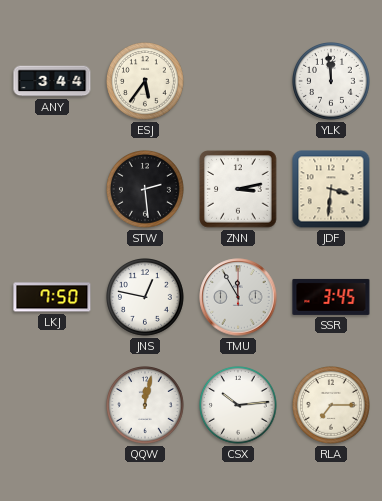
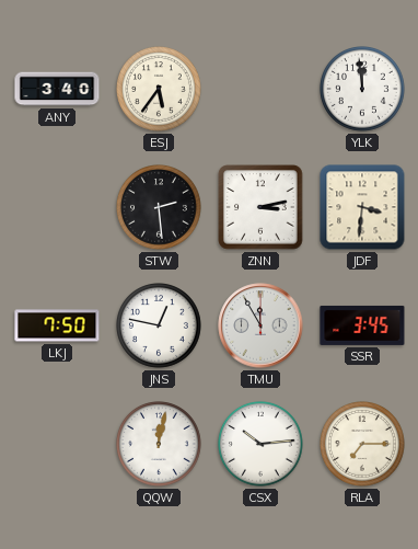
ANY: 3:44 -> 3:40 (57, 89)
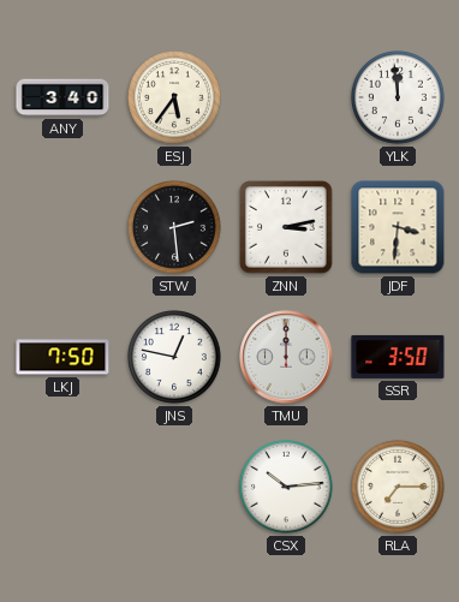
TMU: 11:55 -> 12:00 (286, 357)
SSR: 3:45 -> 3:50 (398, 357)
QQW: 12:02 -> none (160, 445)
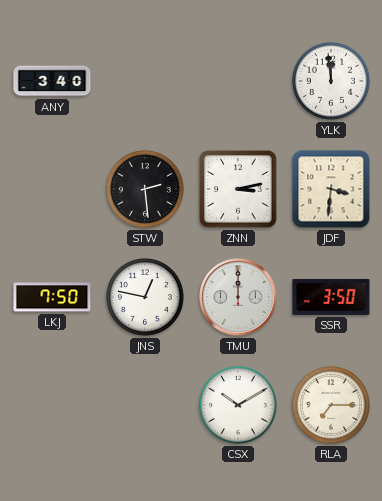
ESJ: 5:36 -> none (175, 99)
CSX: 10:14 -> 10:10 (239, 406)
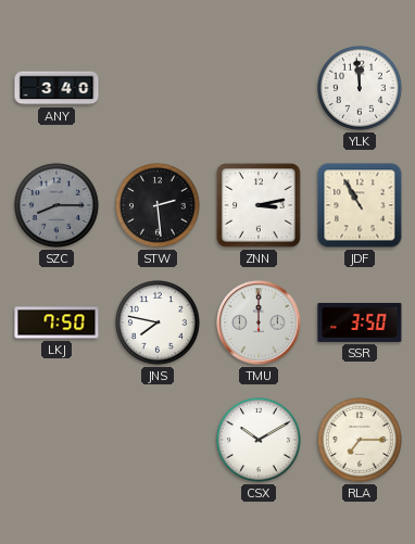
SZC: none -> 8:15 (58, 206)
JDF: 3:31 -> 10:55 (360, 205)
JNS: 12:47 -> 7:47 (159, 324)
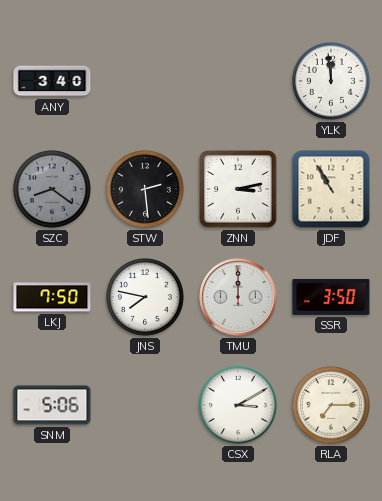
SZC: 8:15 -> 8:21 (53, 190)
SNM: none -> 5:06 (52, 405)
CSX: 10:10 -> 3:10 (239, 406)
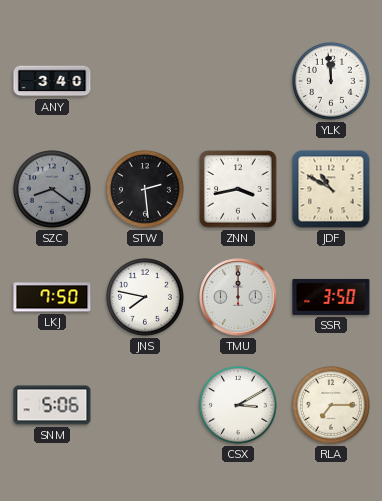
ZNN: 3:13 -> 3:43 (238, 189)
JDF: 10:55 -> 10:50 (331, 189)
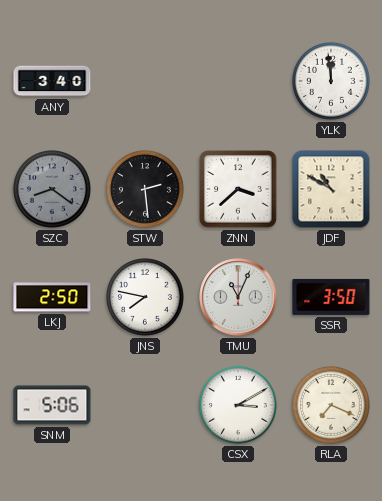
ZNN: 3:43 -> 3:38 (238, 189)
LKJ: 7:50 -> 2:50 (52, 297)
TMU: 12:00 -> 11:04 (238, 297)
RLA: 7:15 -> 7:19 (332, 406)
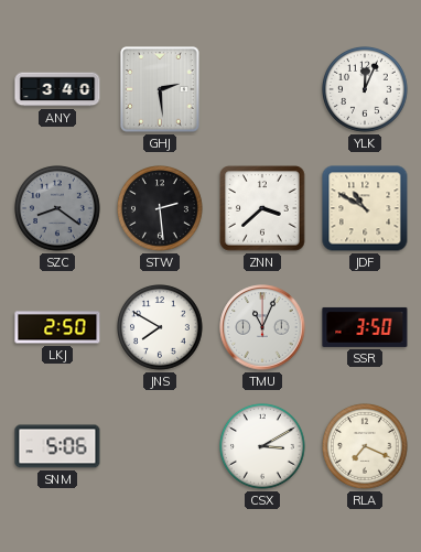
GHJ: none -> 2:29 (160, 89)
YLK: 11:59 -> 12:04 (366, 90)
JNS: 7:47 -> 7:50 (161, 328)
